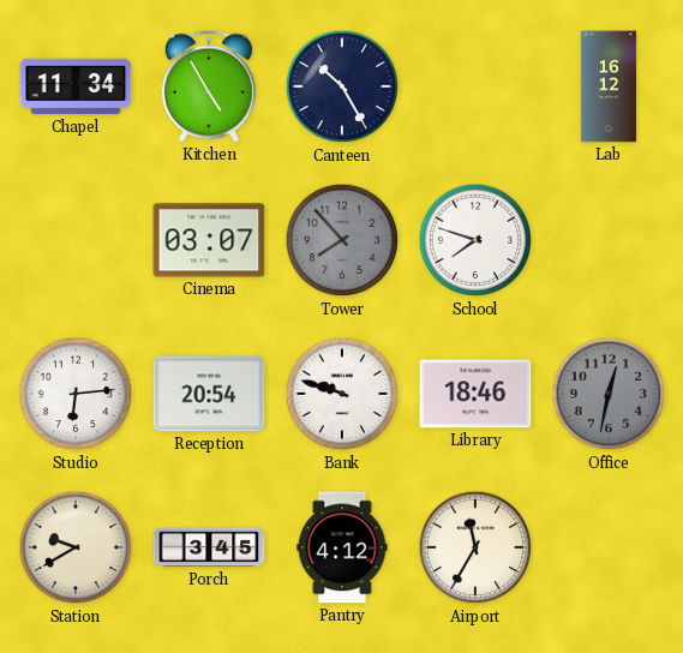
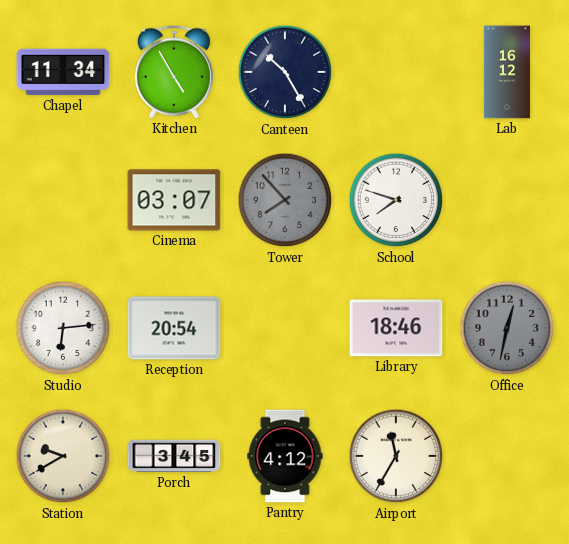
Bank: 9:48 -> none (342, 394)
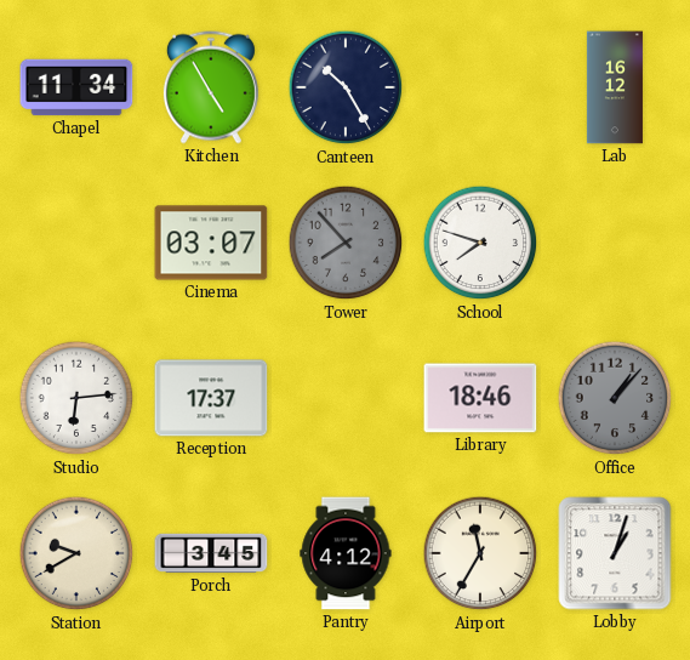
Reception: 20:54 -> 17:37 (211, 398)
Office: 12:32 -> 1:07 (615, 398)
Lobby: none -> 1:03 (615, 553)
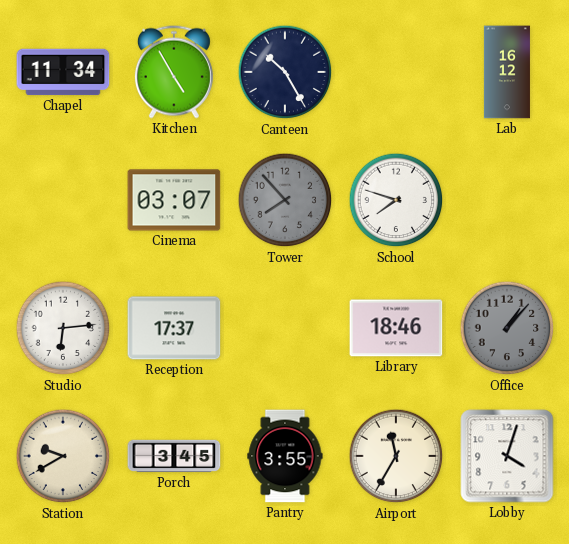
Pantry: 4:12 -> 3:55 (285, 456)
Lobby: 1:03 -> 4:03 (507, 456)
